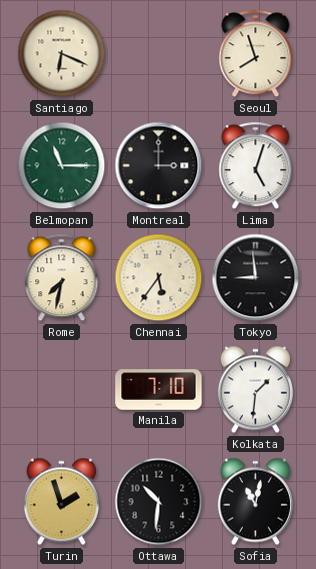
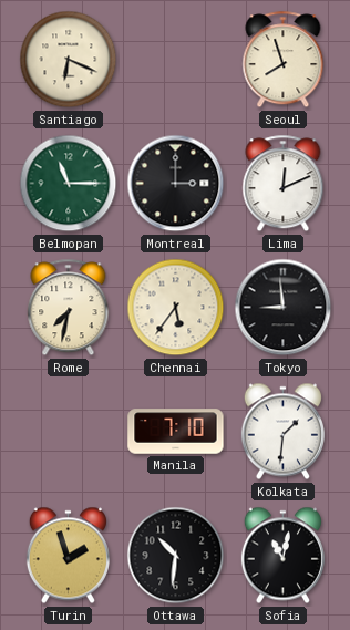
Lima: 5:03 -> 12:11 (284, 184)
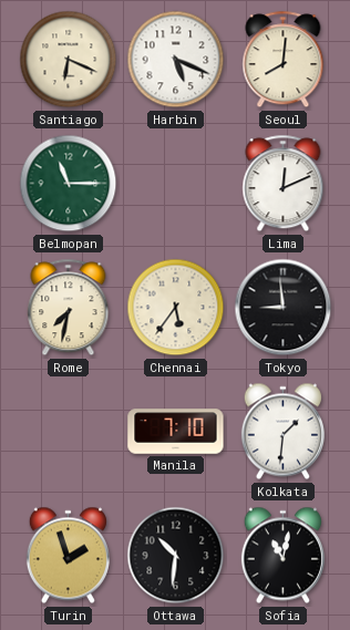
Harbin: none -> 5:19 (176, 60)
Seoul: 7:57 -> 8:01 (284, 60)
Montreal: 3:00 -> none (176, 184)
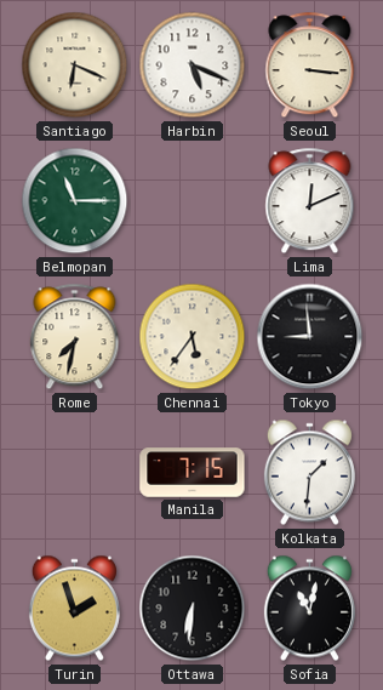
Seoul: 8:01 -> 3:16 (310, 65)
Manila: 7:10 -> 7:15 (193, 473)
Ottawa: 10:31 -> 6:31 (193, 609)
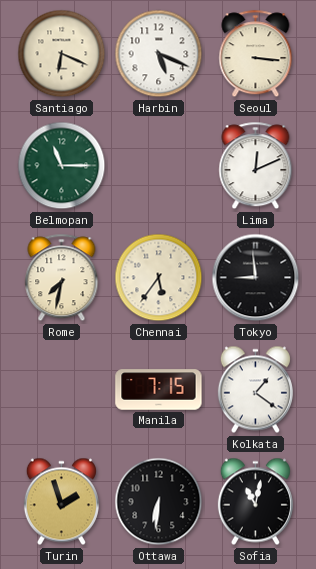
Kolkata: 1:31 -> 1:21 (255, 390)
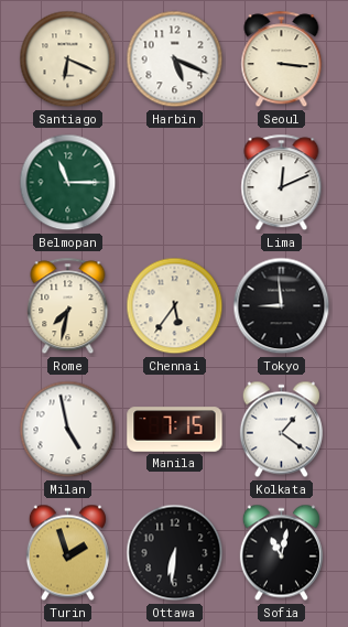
Milan: none -> 4:58 (68, 430)
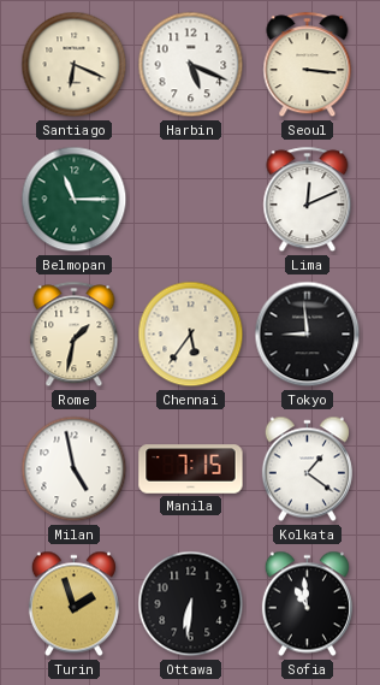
Rome: 7:32 -> 1:32 (75, 335)
Sofia: 11:02 -> 10:59 (307, 604)
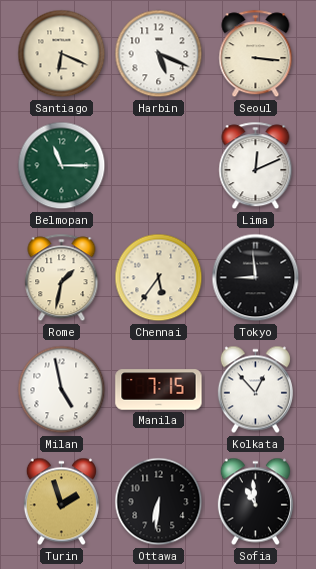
Kolkata: 1:21 -> 12:53 (255, 390)
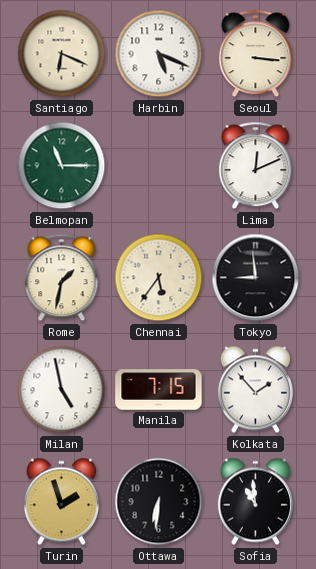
Kolkata: 12:53 -> 1:53 (255, 390)
